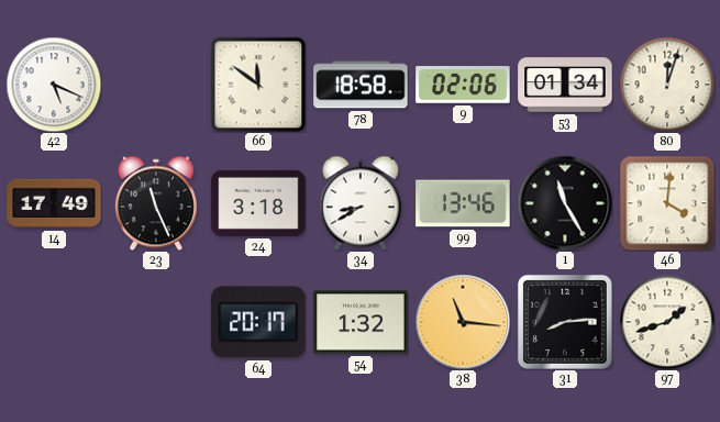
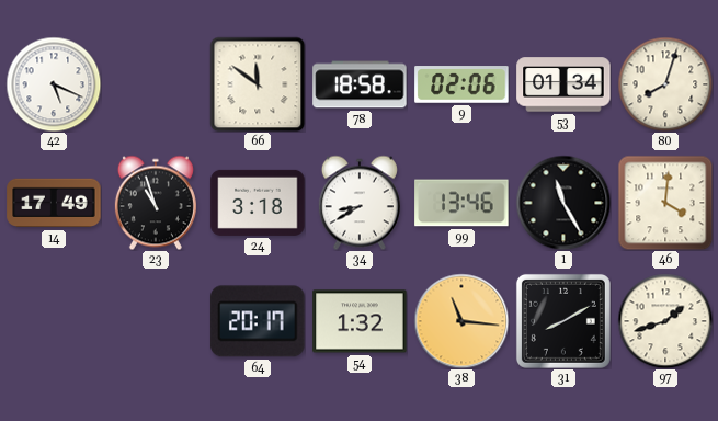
80: 12:03 -> 8:03 (665, 84)
23: 11:26 -> 10:57 (156, 203)
31: 8:14 -> 8:10 (563, 321)
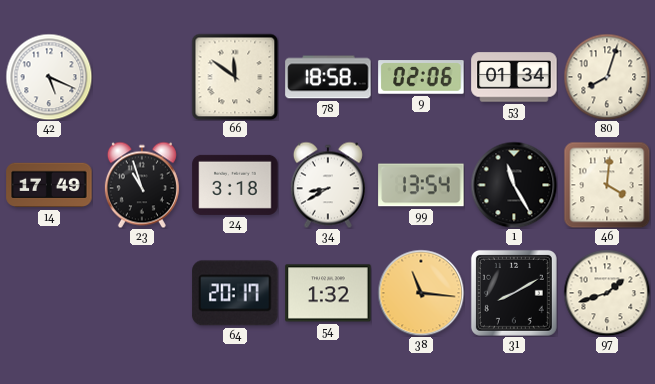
99: 13:46 -> 13:54 (421, 185)
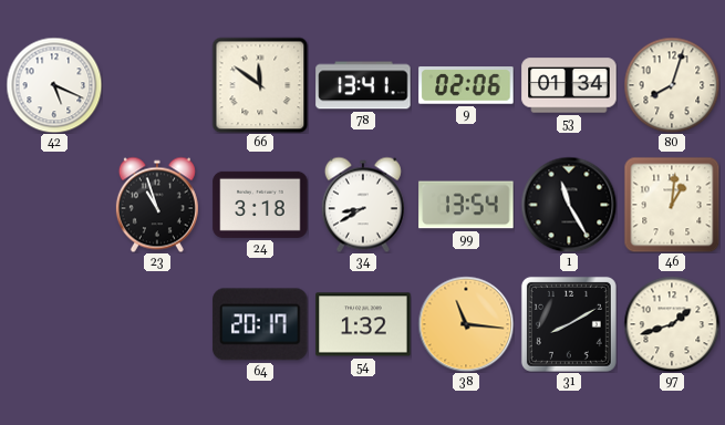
78: 18:58 -> 13:41 (363, 85)
14: 17:49 -> none (49, 185)
46: 4:01 -> 1:01 (672, 205)
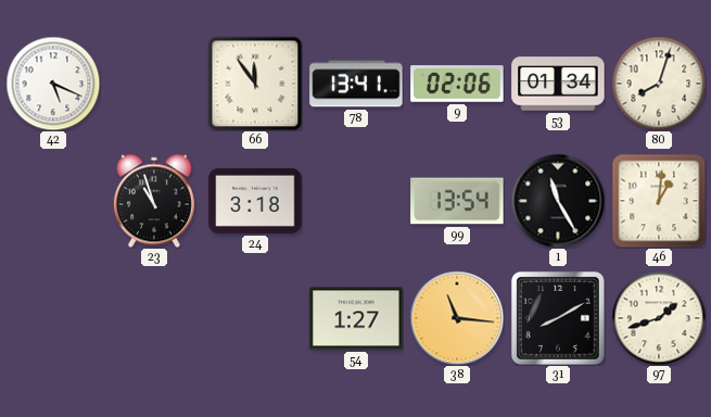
66: 11:51 -> 11:54 (255, 84)
34: 8:40 -> none (363, 205)
64: 20:17 -> none (260, 324)
54: 1:32 -> 1:27 (356, 318)
